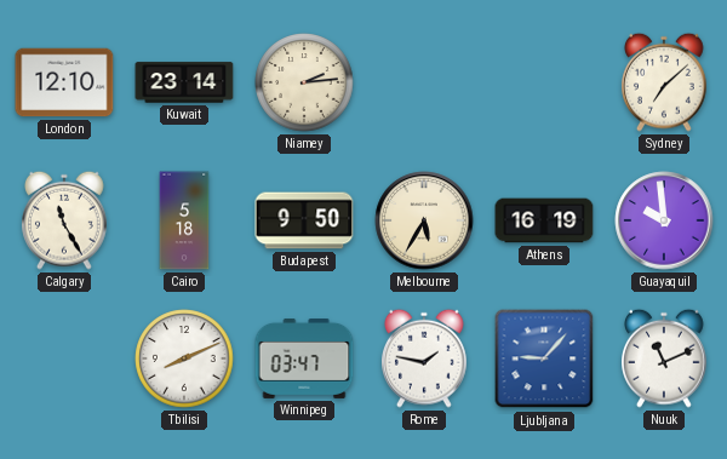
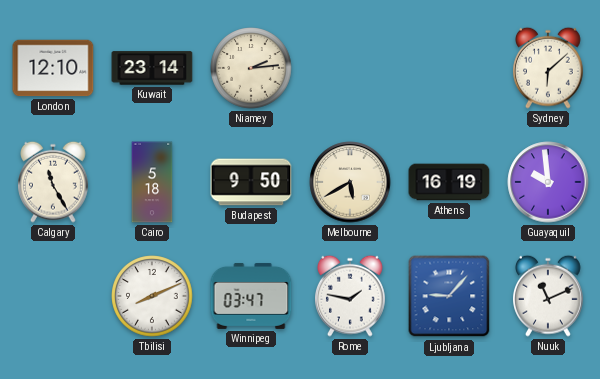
Sydney: 7:08 -> 6:08 (549, 68)
Melbourne: 5:35 -> 5:40 (350, 182)
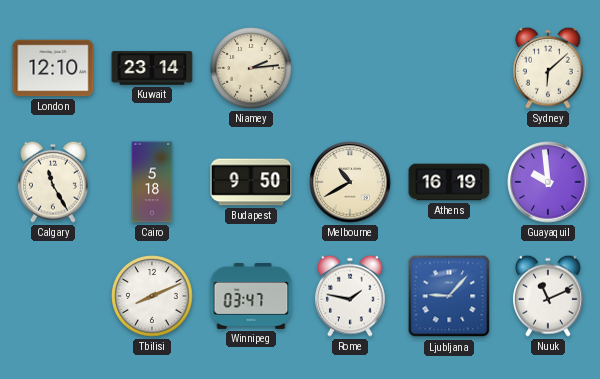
Melbourne: 5:40 -> 10:40 (350, 182)
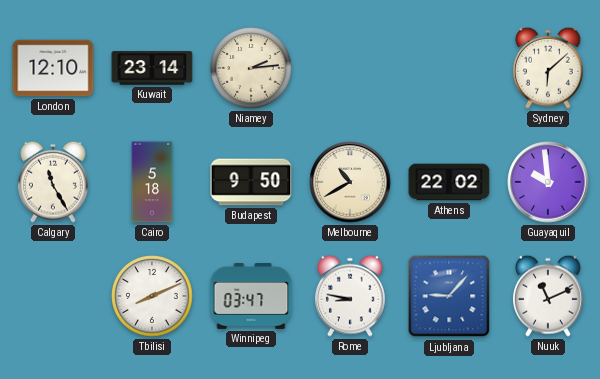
Athens: 16:19 -> 22:02 (449, 182)
Rome: 1:47 -> 8:47 (351, 296)
